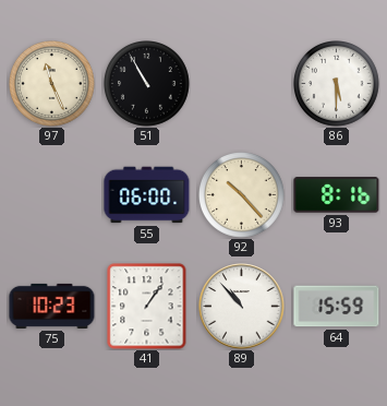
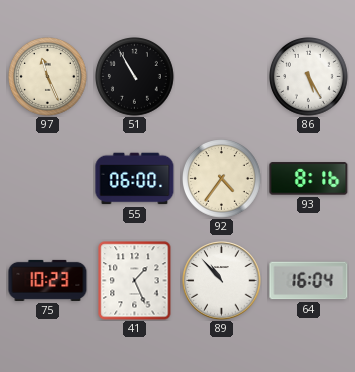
86: 5:30 -> 5:25 (309, 77)
92: 10:23 -> 4:36 (222, 179)
41: 1:06 -> 1:26 (135, 281)
64: 15:59 -> 16:04 (309, 281)
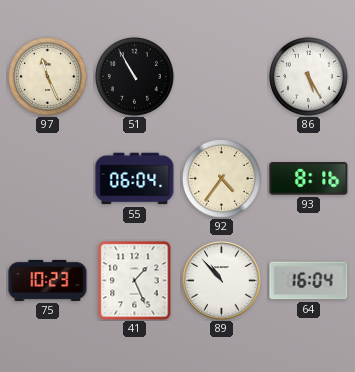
55: 06:00 -> 06:04 (135, 179)
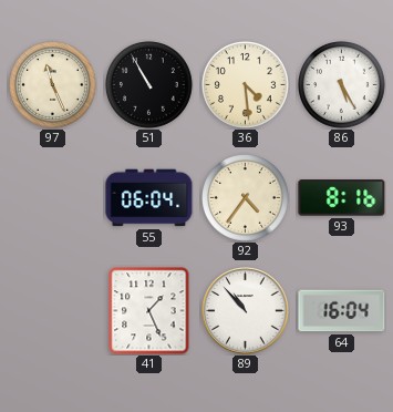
36: none -> 4:29 (246, 85)
75: 10:23 -> none (48, 280)
